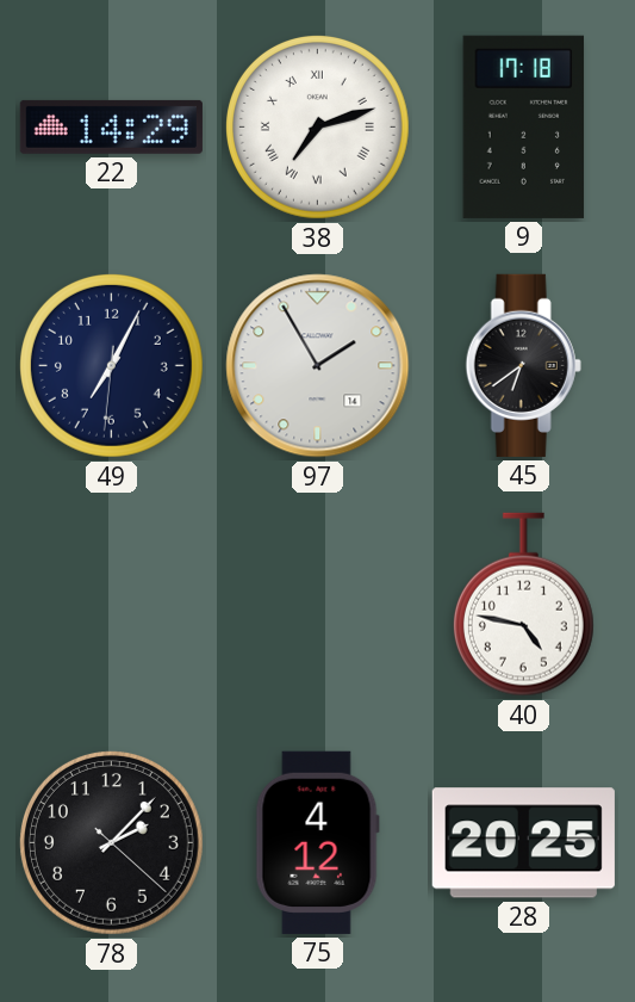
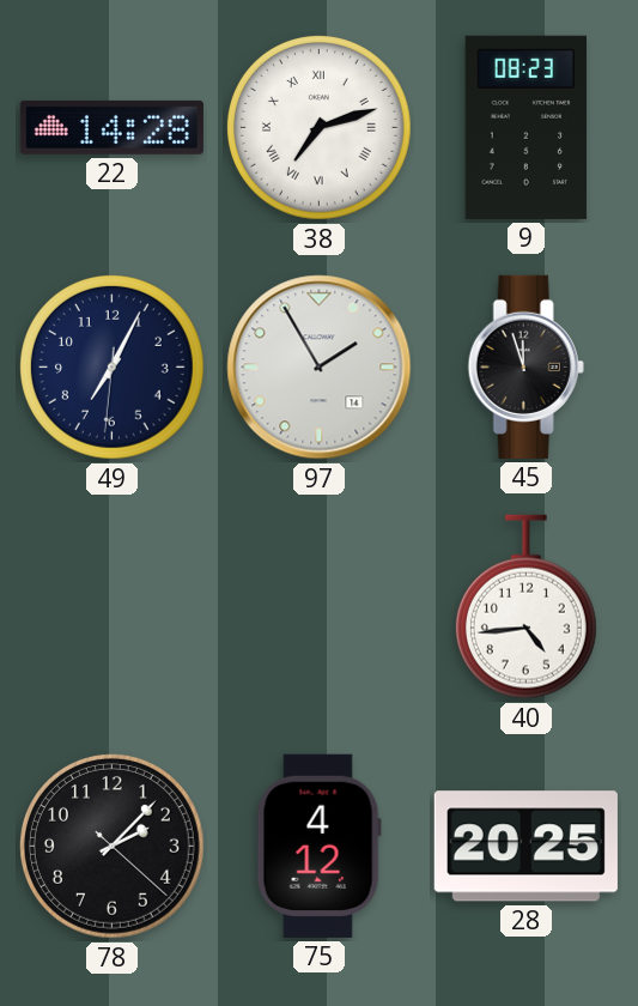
22: 14:29 -> 14:28 (111, 127)
9: 17:18 -> 08:23 (527, 127)
45: 6:39 -> 11:57 (525, 366)
40: 4:47 -> 4:44 (525, 607)
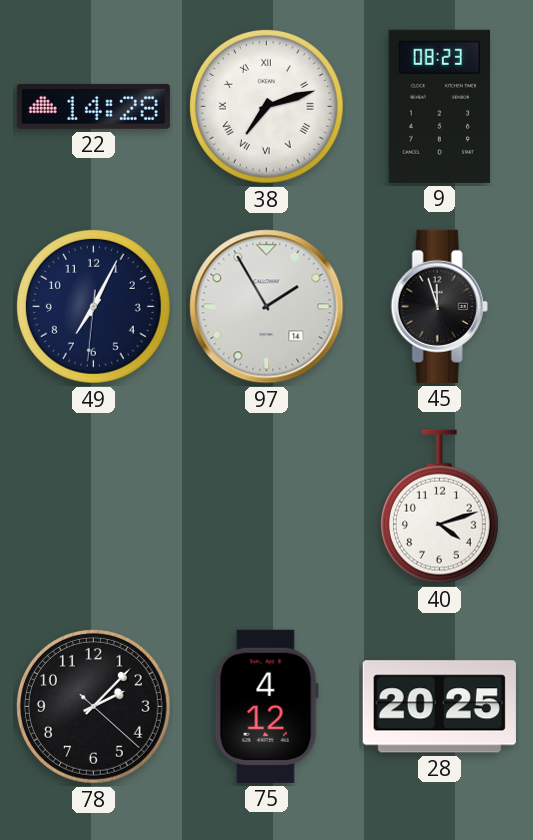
40: 4:44 -> 4:12 (439, 507)
